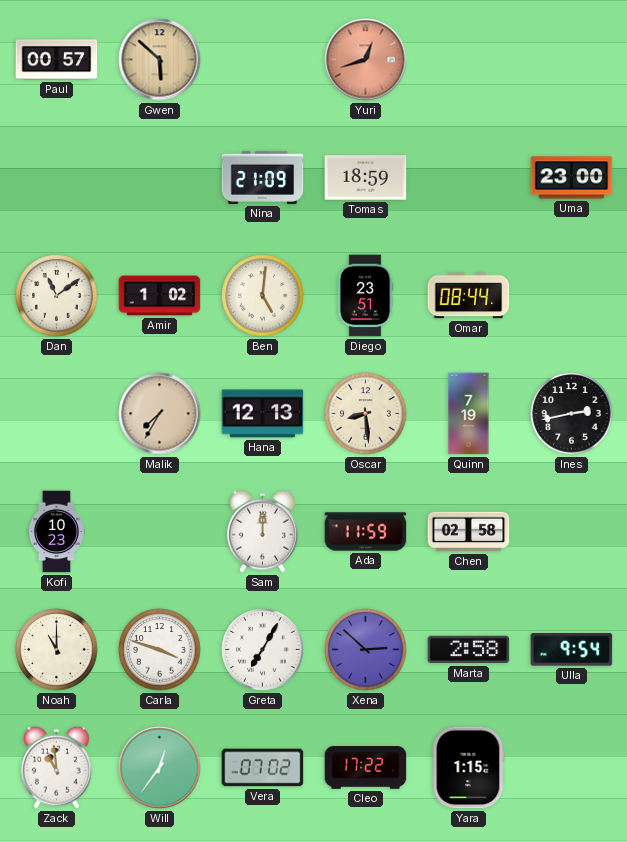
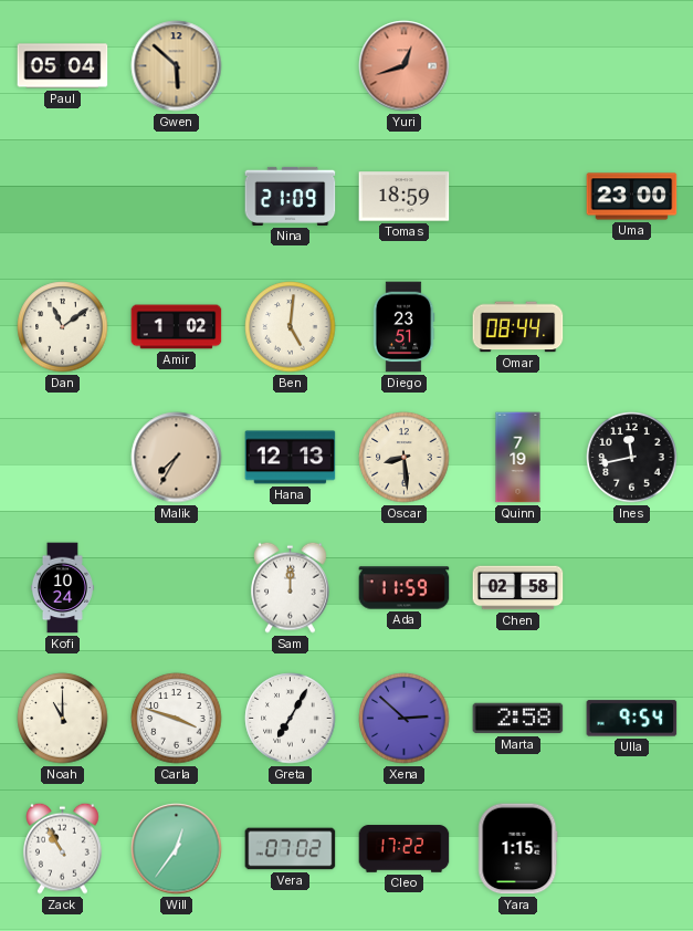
Paul: 00:57 -> 05:04 (63, 66)
Ines: 2:43 -> 11:43 (632, 458)
Kofi: 10:23 -> 10:24 (62, 588)
Zack: 10:59 -> 10:55 (63, 848)
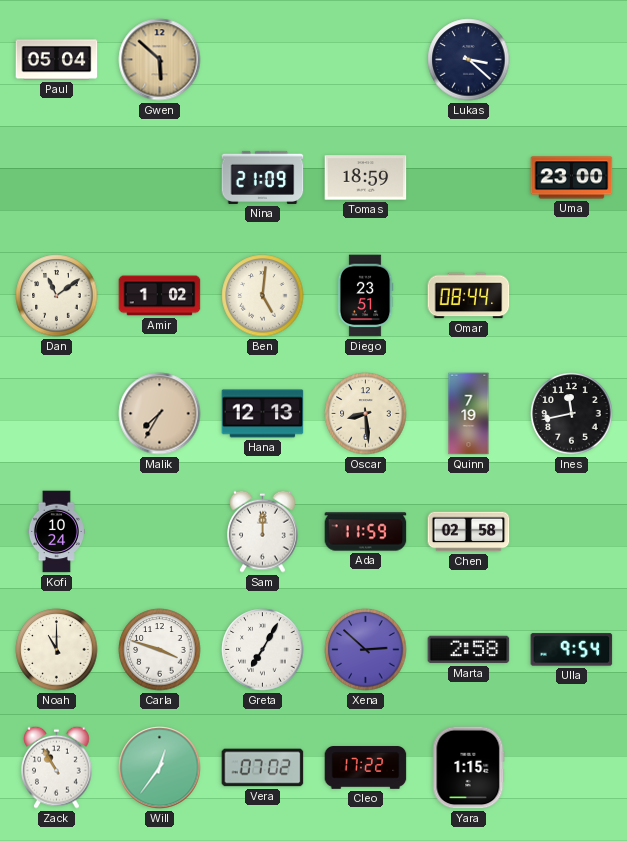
Yuri: 12:42 -> none (405, 66)
Lukas: none -> 3:22 (469, 60)
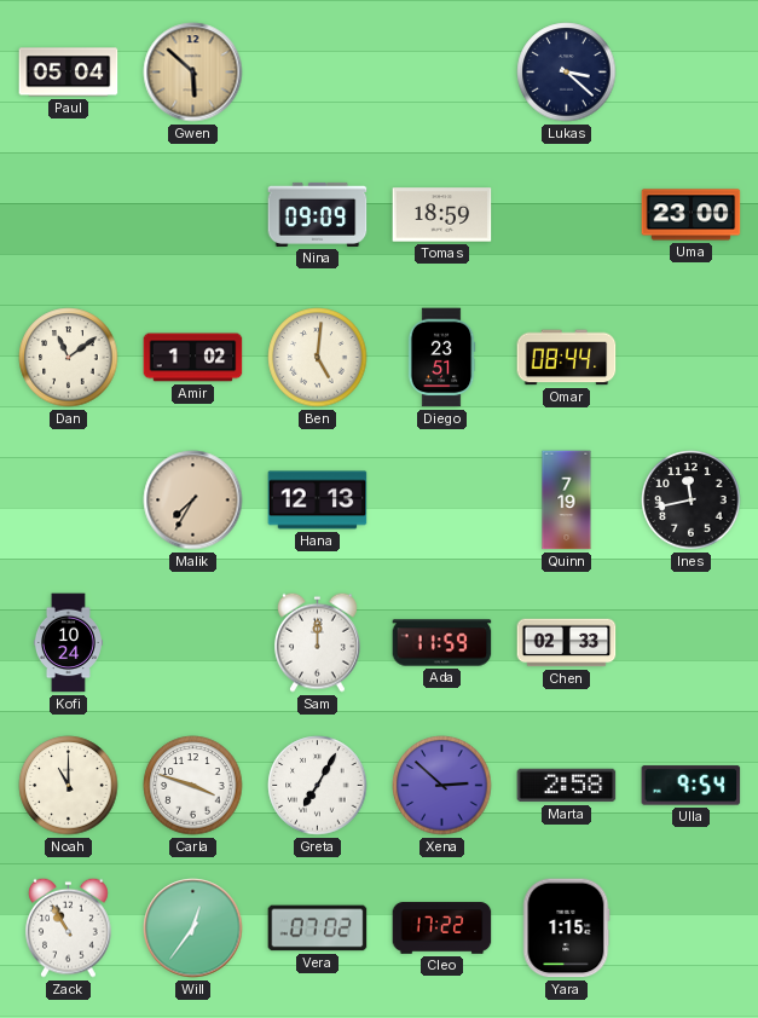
Nina: 21:09 -> 09:09 (318, 214)
Oscar: 8:29 -> none (366, 414)
Chen: 02:58 -> 02:33 (567, 643)
